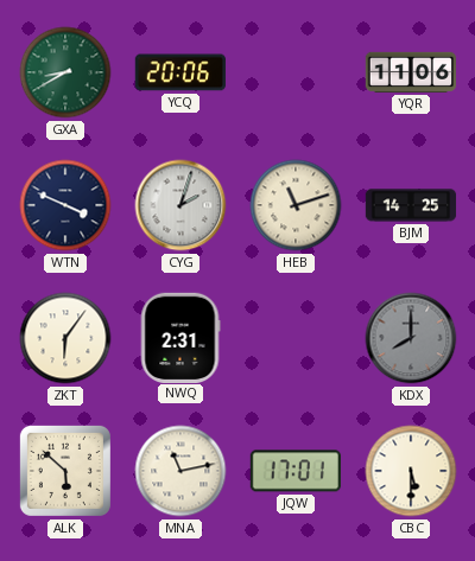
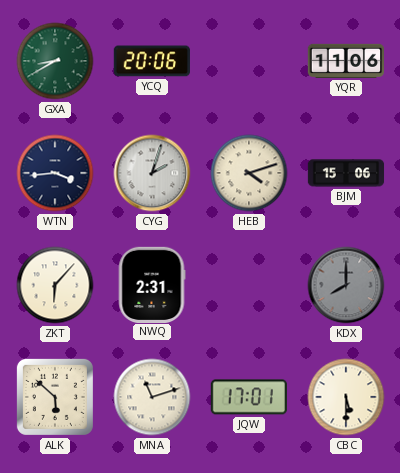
WTN: 3:49 -> 3:44 (55, 173)
HEB: 11:12 -> 4:12 (249, 173)
BJM: 14:25 -> 15:06 (346, 173)
ZKT: 6:06 -> 6:07 (55, 285)
MNA: 11:13 -> 11:12 (152, 397)
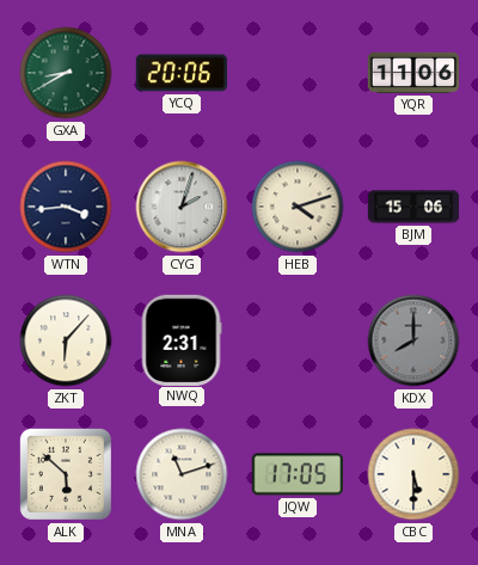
JQW: 17:01 -> 17:05 (298, 474)
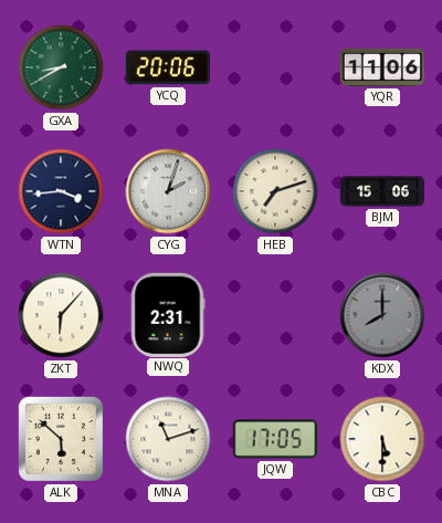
HEB: 4:12 -> 7:12 (275, 191)
